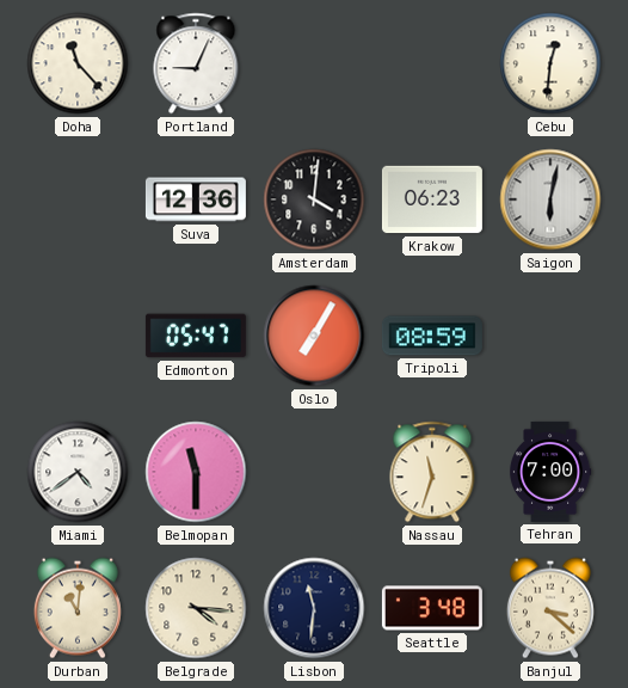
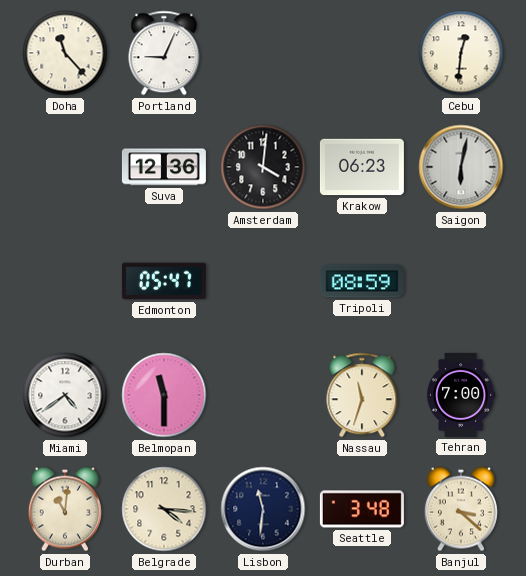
Oslo: 7:05 -> none (314, 336)
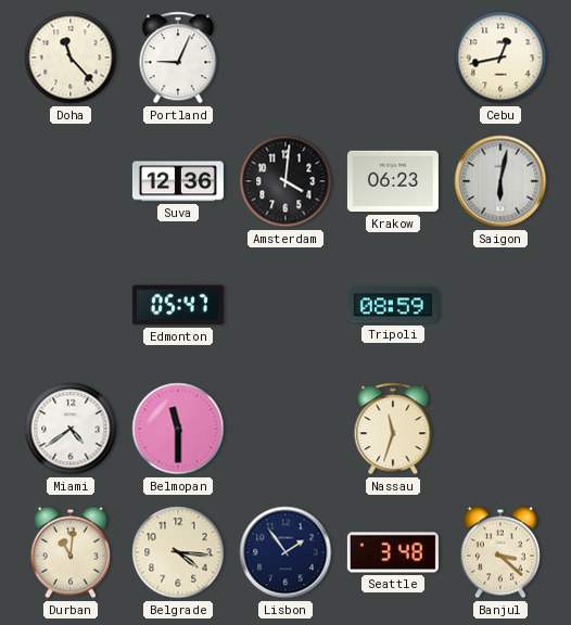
Cebu: 12:31 -> 12:43 (500, 58)
Tehran: 7:00 -> none (461, 395)
Lisbon: 11:31 -> 1:54 (285, 552)
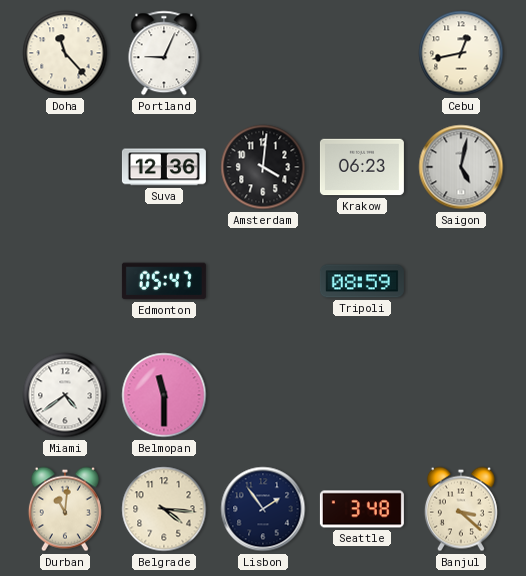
Saigon: 6:02 -> 5:02 (461, 167)
Nassau: 11:33 -> none (393, 429)
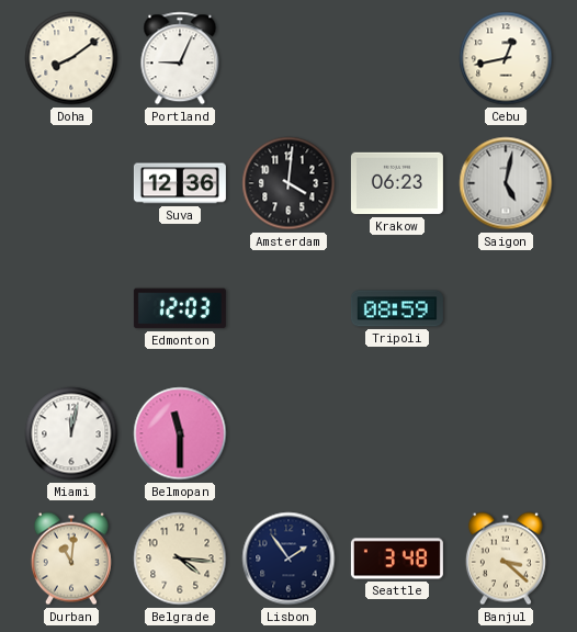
Doha: 11:23 -> 8:09 (71, 58)
Edmonton: 05:47 -> 12:03 (180, 308)
Miami: 4:39 -> 12:02 (71, 433)
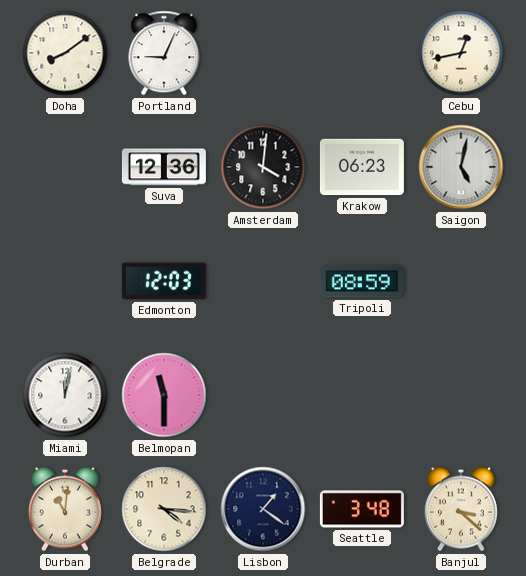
Lisbon: 1:54 -> 1:21 (263, 509)
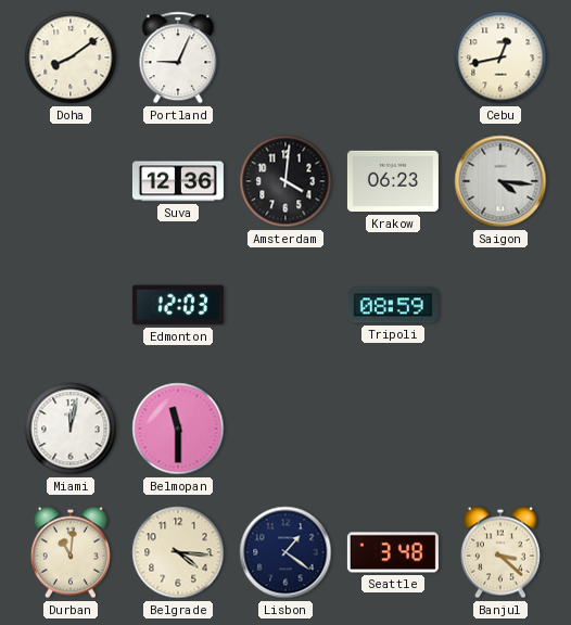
Saigon: 5:02 -> 4:16 (500, 181)
